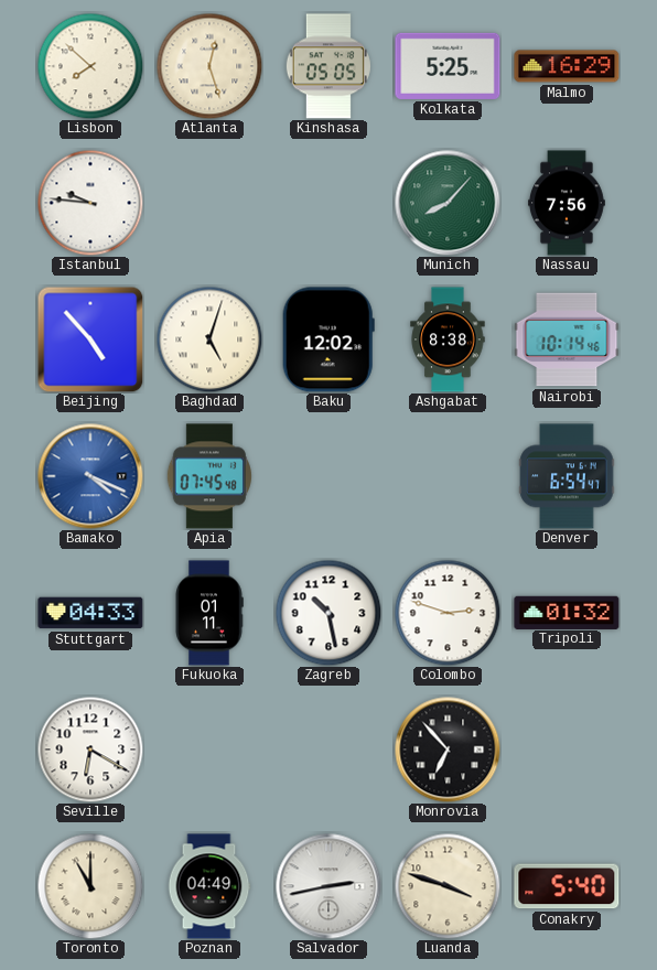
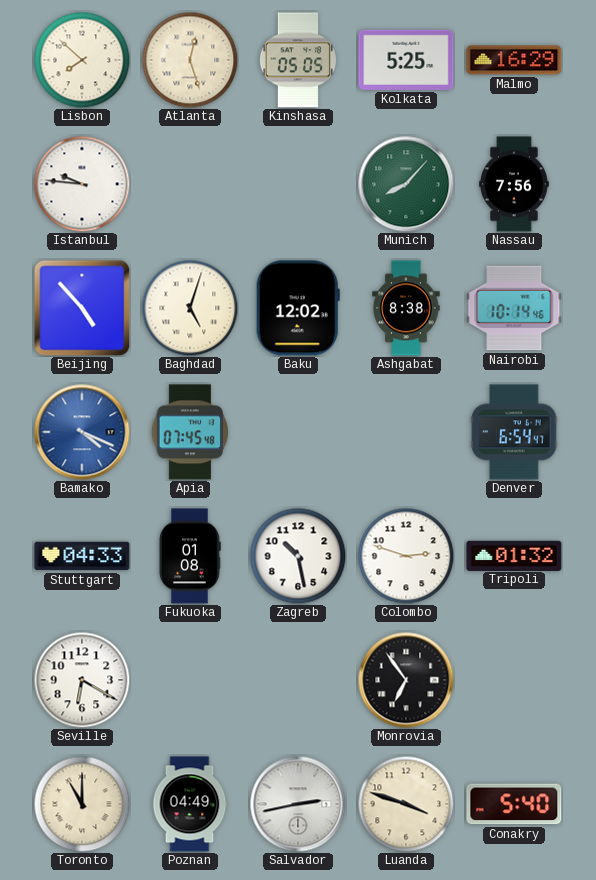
Fukuoka: 01:11 -> 01:08 (190, 556)
Monrovia: 6:53 -> 6:54 (406, 680)
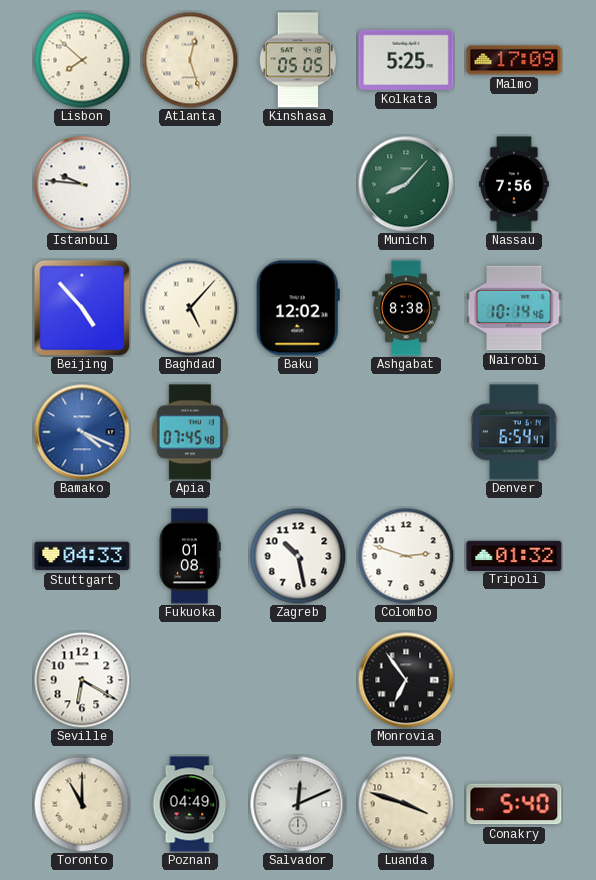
Malmo: 16:29 -> 17:09 (514, 60)
Baghdad: 5:03 -> 5:07 (190, 308)
Salvador: 2:43 -> 12:11 (298, 804)
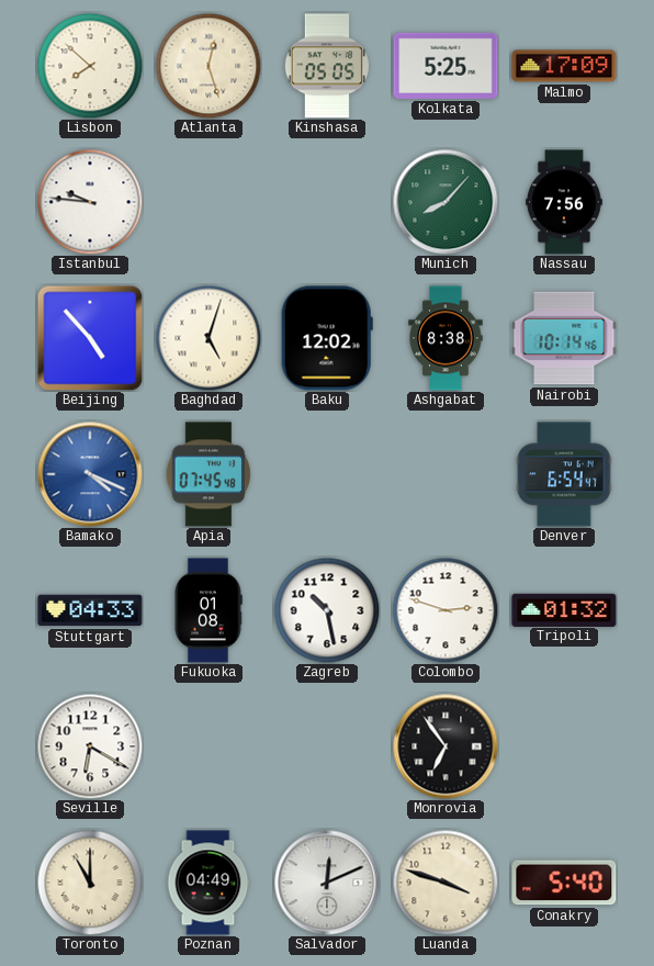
Baghdad: 5:07 -> 5:03 (208, 338)
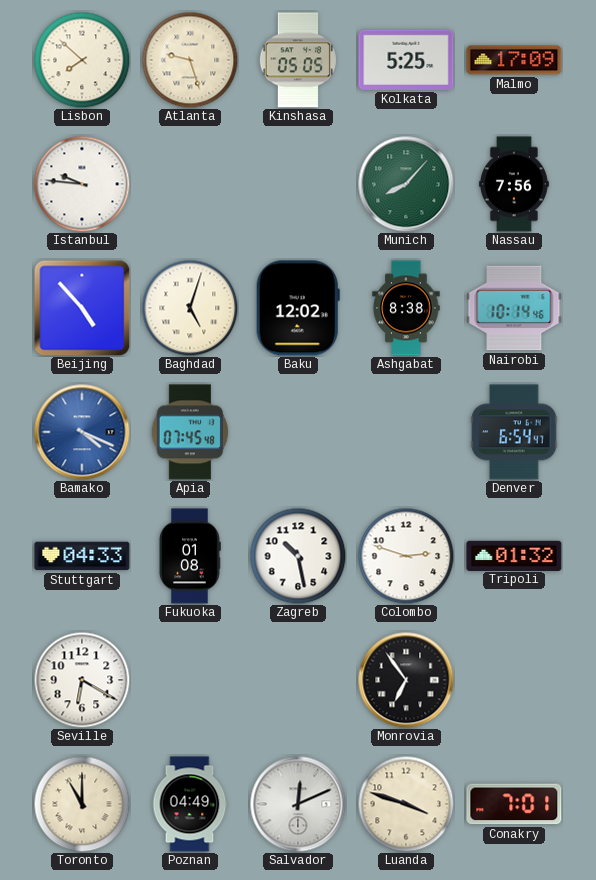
Atlanta: 12:27 -> 9:27 (190, 60)
Conakry: 5:40 -> 7:01 (514, 804)
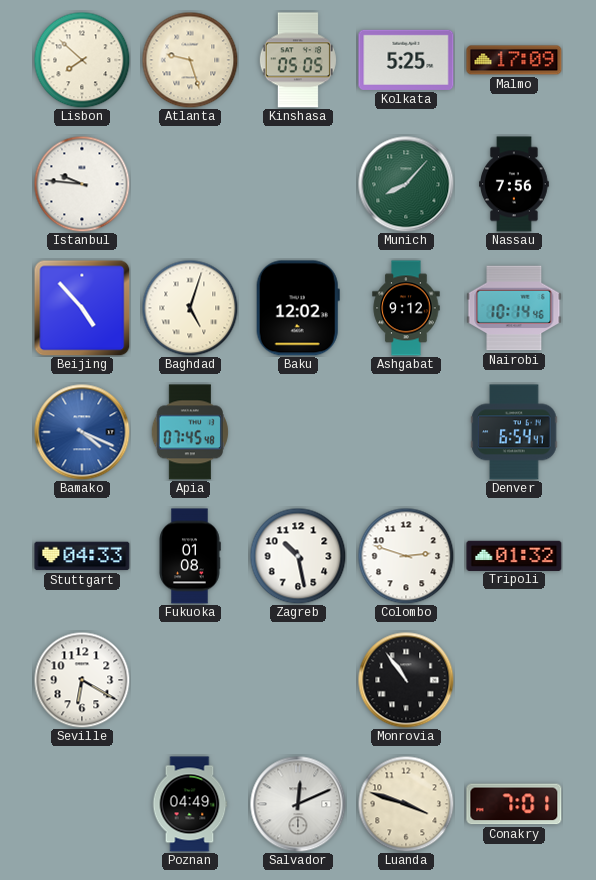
Ashgabat: 8:38 -> 9:12 (406, 308)
Monrovia: 6:54 -> 10:54 (406, 680)
Toronto: 11:00 -> none (82, 804)
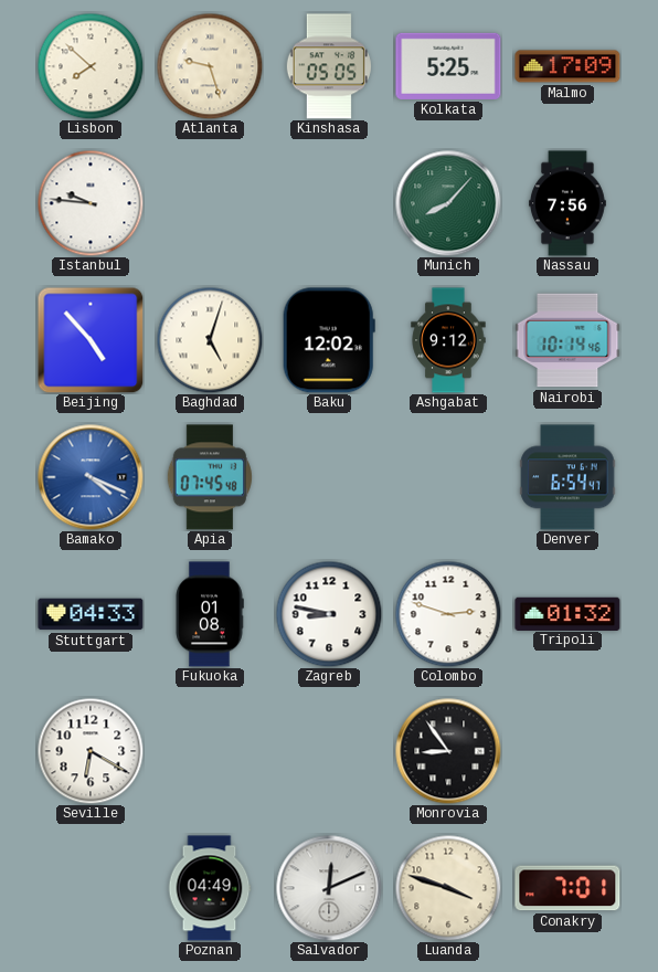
Zagreb: 10:28 -> 8:47 (329, 614)
Monrovia: 10:54 -> 8:54 (448, 751)
